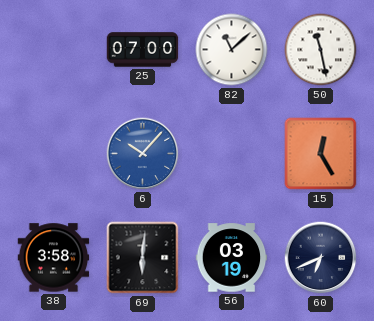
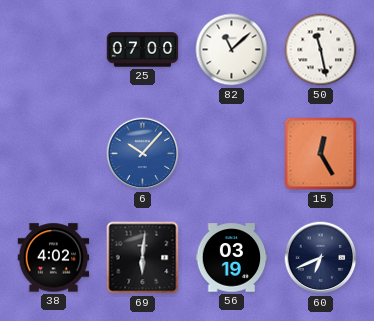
38: 3:58 -> 4:02 (54, 258)
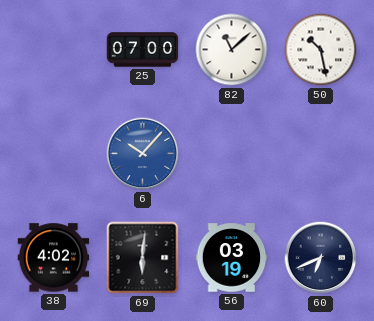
50: 11:28 -> 10:28 (321, 50)
15: 12:25 -> none (321, 154)
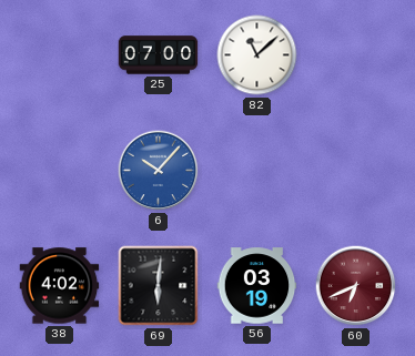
50: 10:28 -> none (321, 50)
60 dial: navy -> burgundy (356, 286)
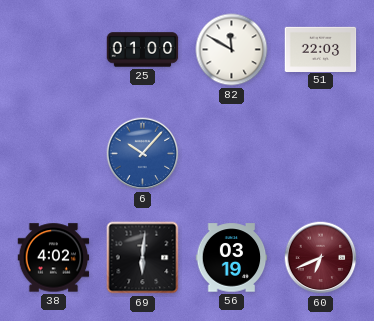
25: 07:00 -> 01:00 (143, 50)
82: 11:08 -> 11:50 (232, 50)
51: none -> 22:03 (321, 49)
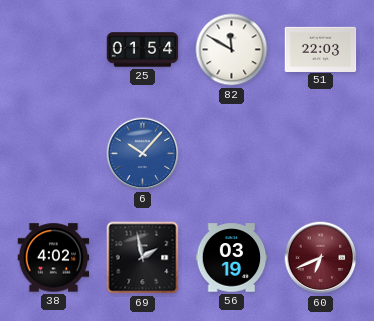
25: 01:00 -> 01:54 (143, 50)
69: 6:01 -> 1:58 (143, 258)
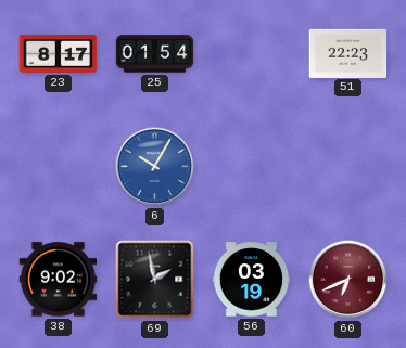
23: none -> 8:17 (59, 53)
82: 11:50 -> none (232, 50)
51: 22:03 -> 22:23 (348, 53)
6: 10:07 -> 10:05 (155, 167)
38: 4:02 -> 9:02 (59, 280)
